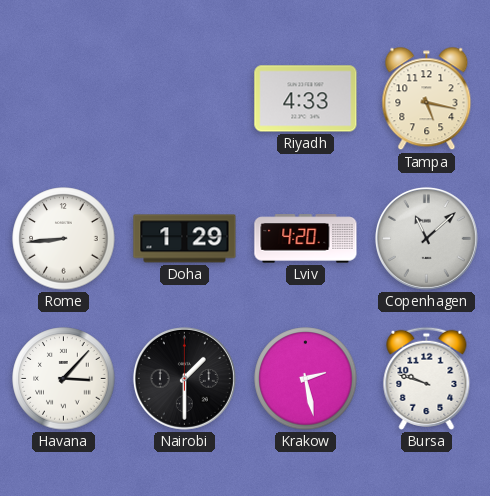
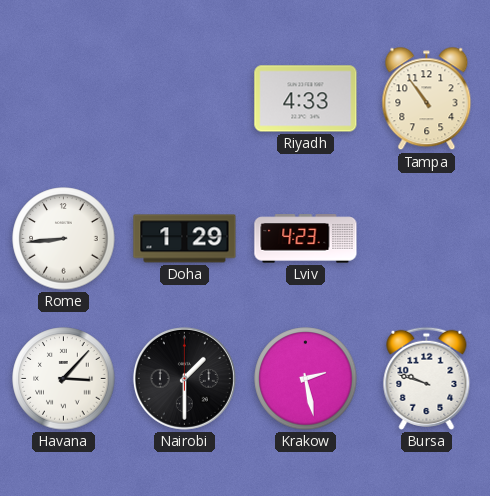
Tampa: 5:17 -> 10:54 (427, 99)
Lviv: 4:20 -> 4:23 (306, 239)
Copenhagen: 11:08 -> none (426, 238)
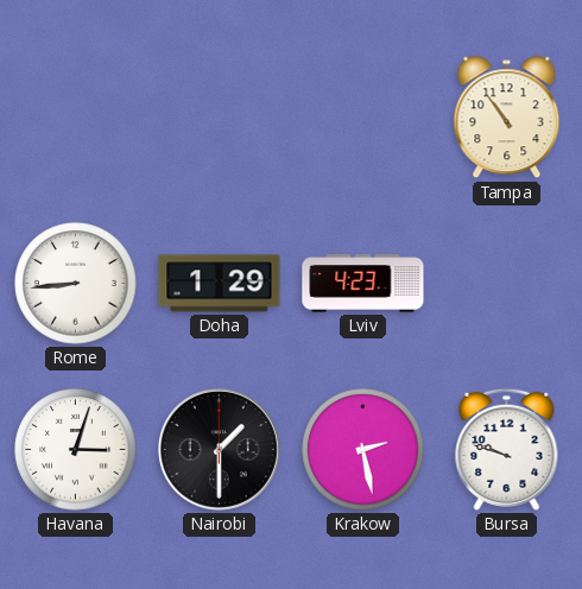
Riyadh: 4:33 -> none (306, 99)
Havana: 3:07 -> 3:03 (76, 450)
